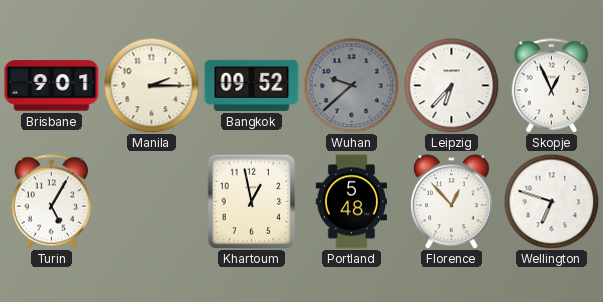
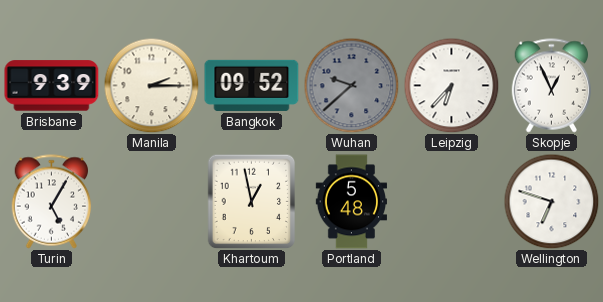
Brisbane: 9:01 -> 9:39 (52, 86)
Florence: 12:53 -> none (451, 202)
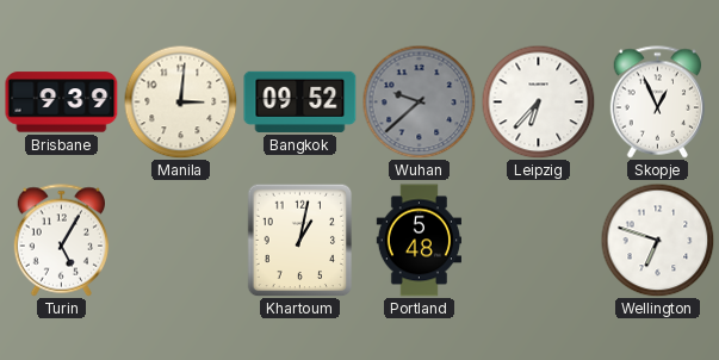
Manila: 2:15 -> 3:01 (180, 101)
Khartoum: 12:58 -> 1:02 (300, 240)
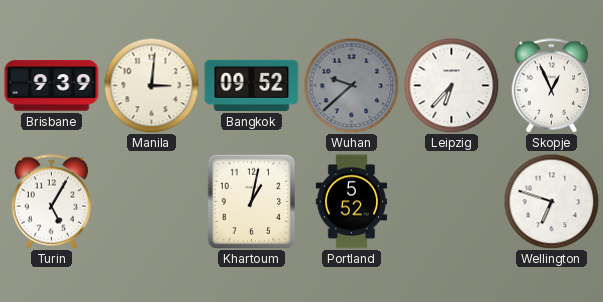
Portland: 5:48 -> 5:52 (351, 202)
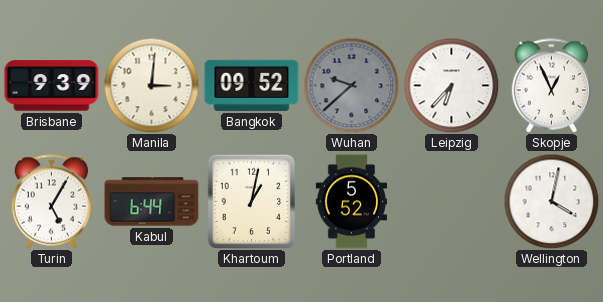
Kabul: none -> 6:44 (152, 202)
Wellington: 6:48 -> 4:02 (551, 201)
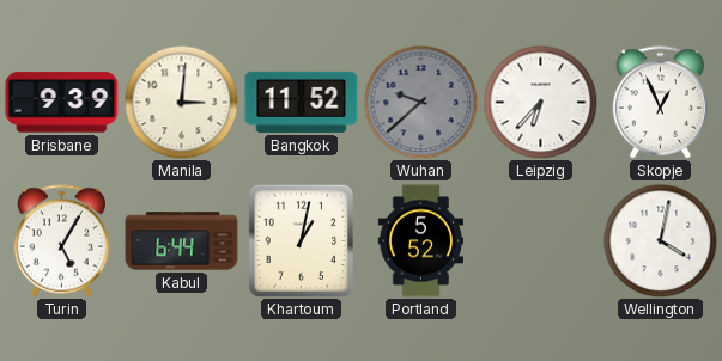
Bangkok: 09:52 -> 11:52 (302, 102)
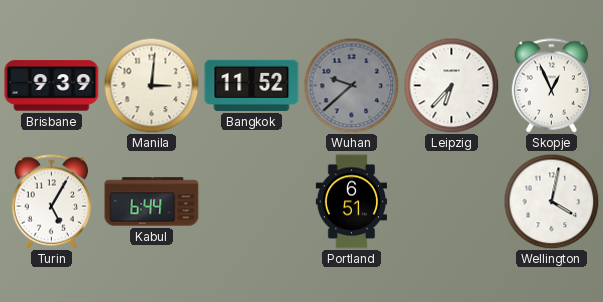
Khartoum: 1:02 -> none (302, 240)
Portland: 5:52 -> 6:51 (351, 202)
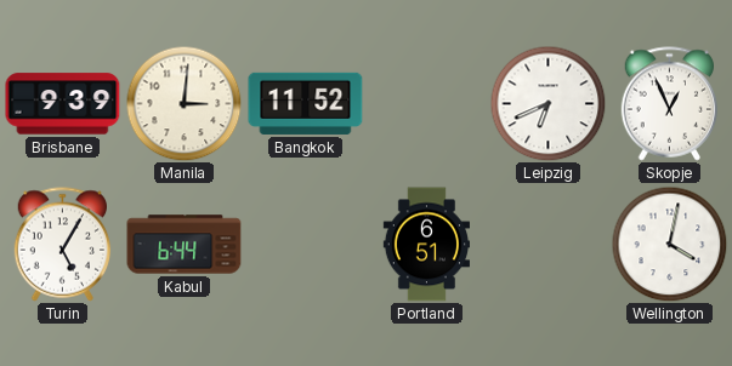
Wuhan: 9:38 -> none (351, 85)
Leipzig: 6:37 -> 6:41 (547, 103)
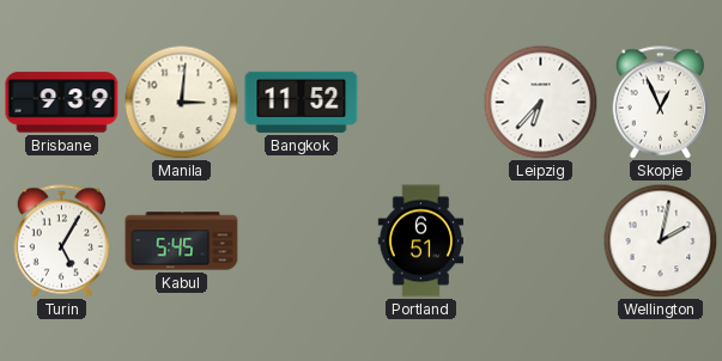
Leipzig: 6:41 -> 6:37 (540, 102)
Kabul: 6:44 -> 5:45 (182, 241)
Wellington: 4:02 -> 2:02 (660, 240)
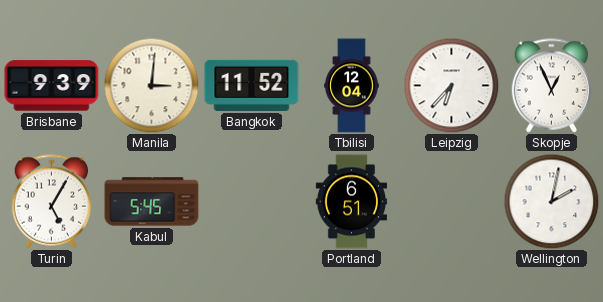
Tbilisi: none -> 12:04 (352, 86)
